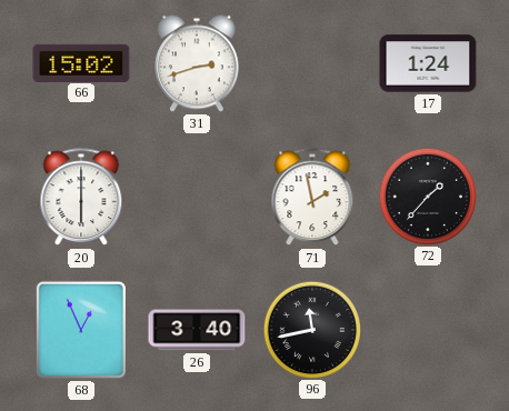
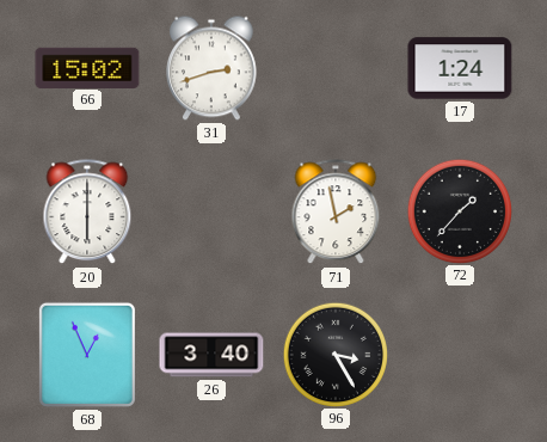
96: 11:43 -> 3:25 (334, 354)
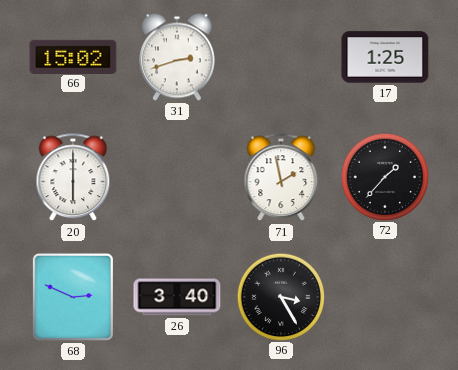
17: 1:24 -> 1:25 (385, 57)
68: 12:56 -> 2:49 (73, 297)
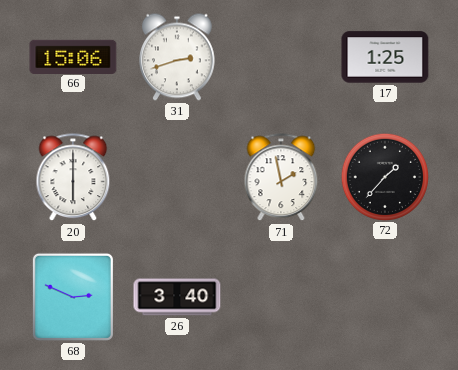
66: 15:02 -> 15:06 (73, 56)
96: 3:25 -> none (280, 296)
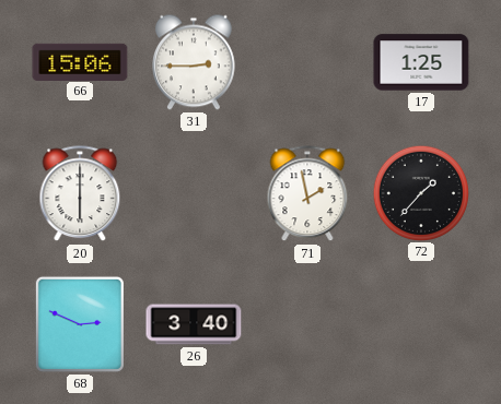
31: 2:42 -> 2:45 (195, 62)
